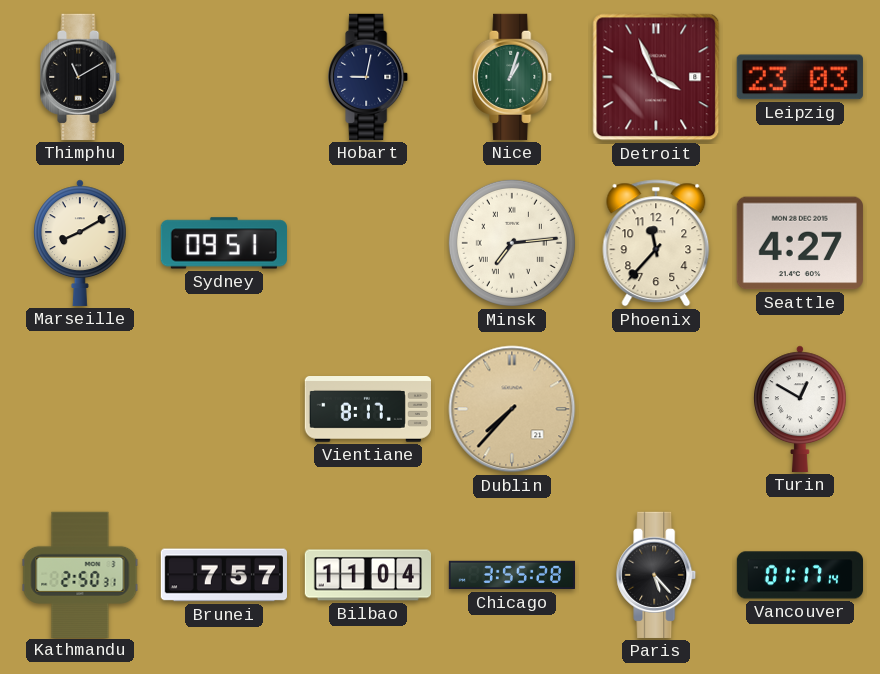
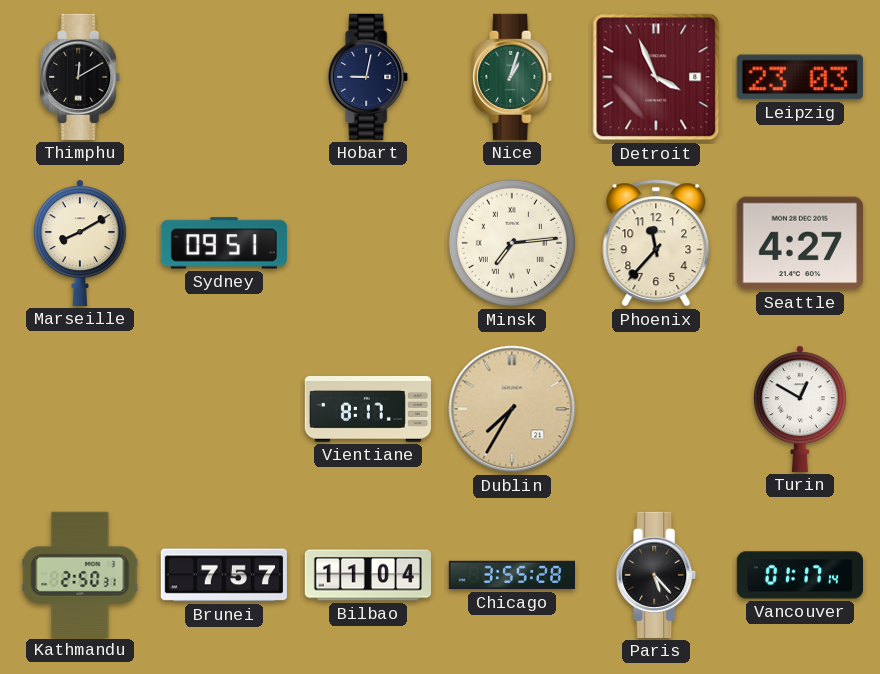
Thimphu: 11:10 -> 12:10 (81, 77)
Dublin: 7:37 -> 7:35 (512, 409)
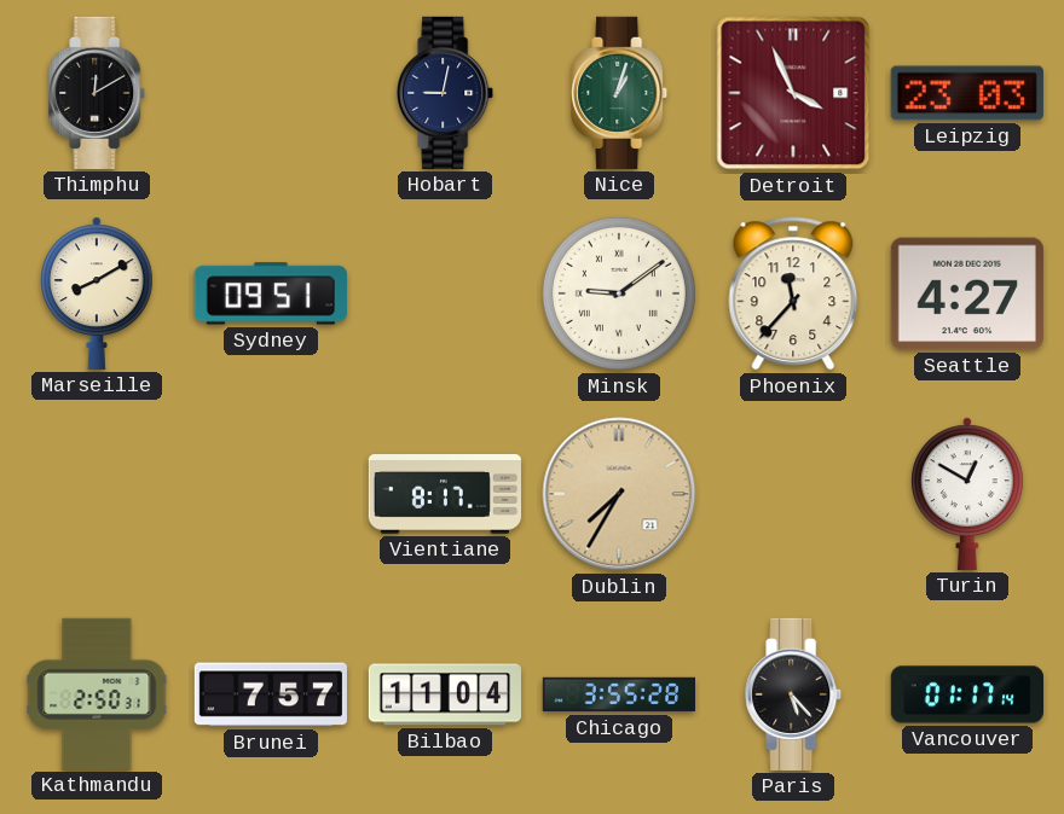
Minsk: 7:14 -> 9:09 (619, 293)
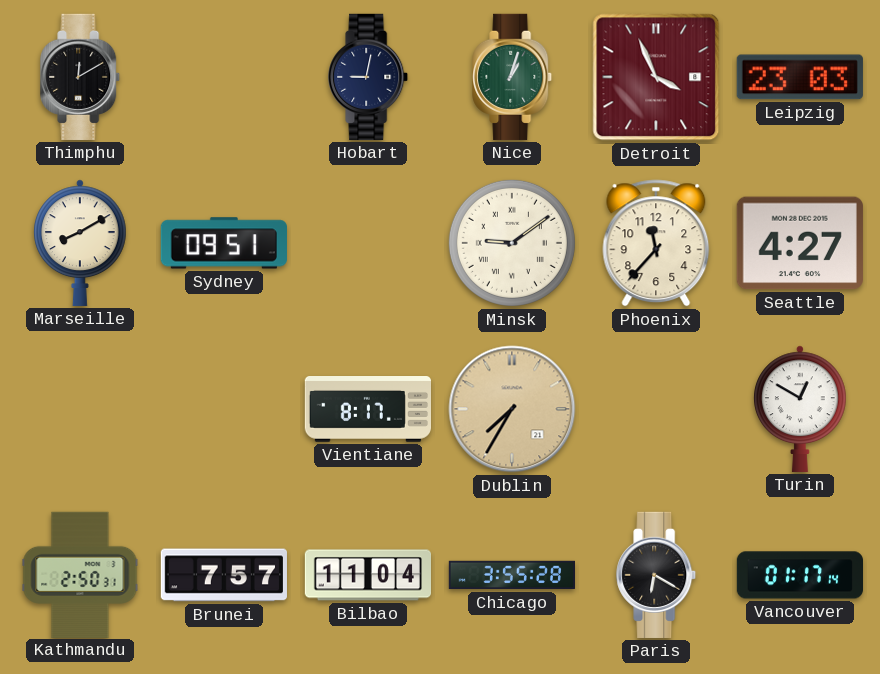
Paris: 5:23 -> 6:20 (657, 575)
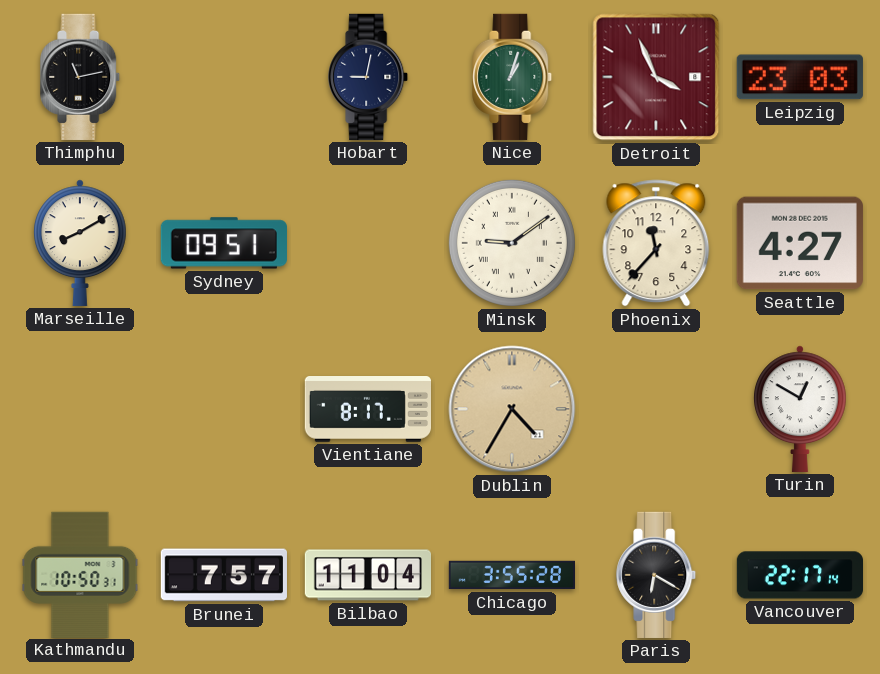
Thimphu: 12:10 -> 11:13 (81, 77)
Dublin: 7:35 -> 4:35 (512, 409)
Kathmandu: 2:50 -> 10:50 (80, 574)
Vancouver: 01:17 -> 22:17 (799, 575)
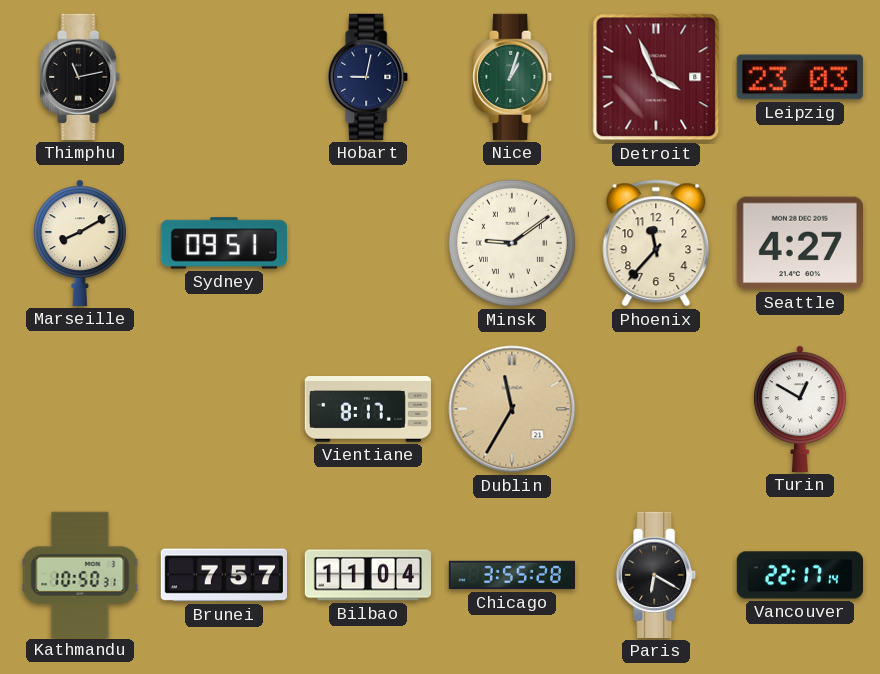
Dublin: 4:35 -> 11:35 (512, 409)
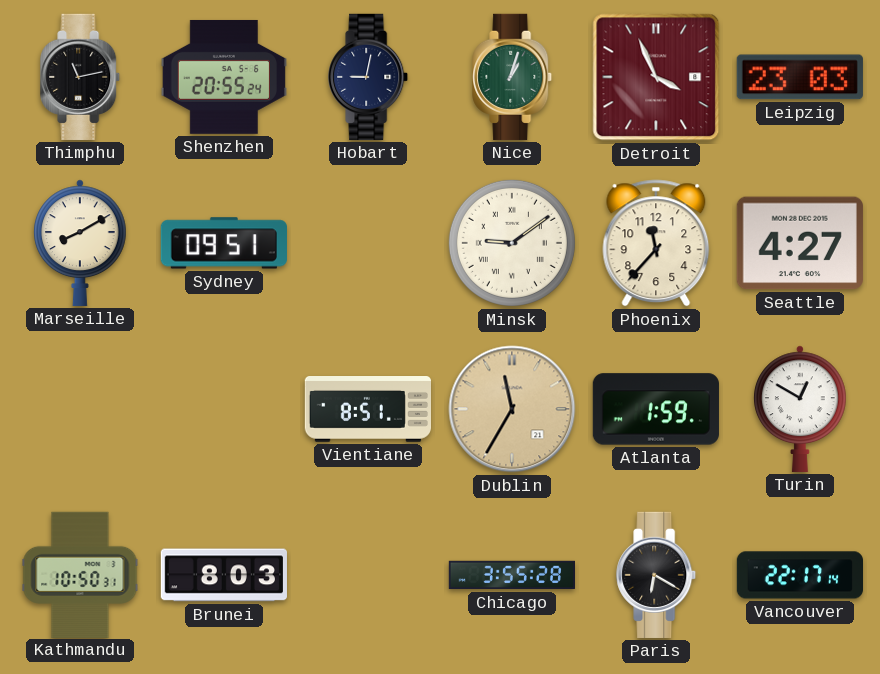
Shenzhen: none -> 20:55 (224, 77)
Vientiane: 8:17 -> 8:51 (367, 410)
Atlanta: none -> 1:59 (656, 409)
Brunei: 7:57 -> 8:03 (223, 575)
Bilbao: 11:04 -> none (367, 575)
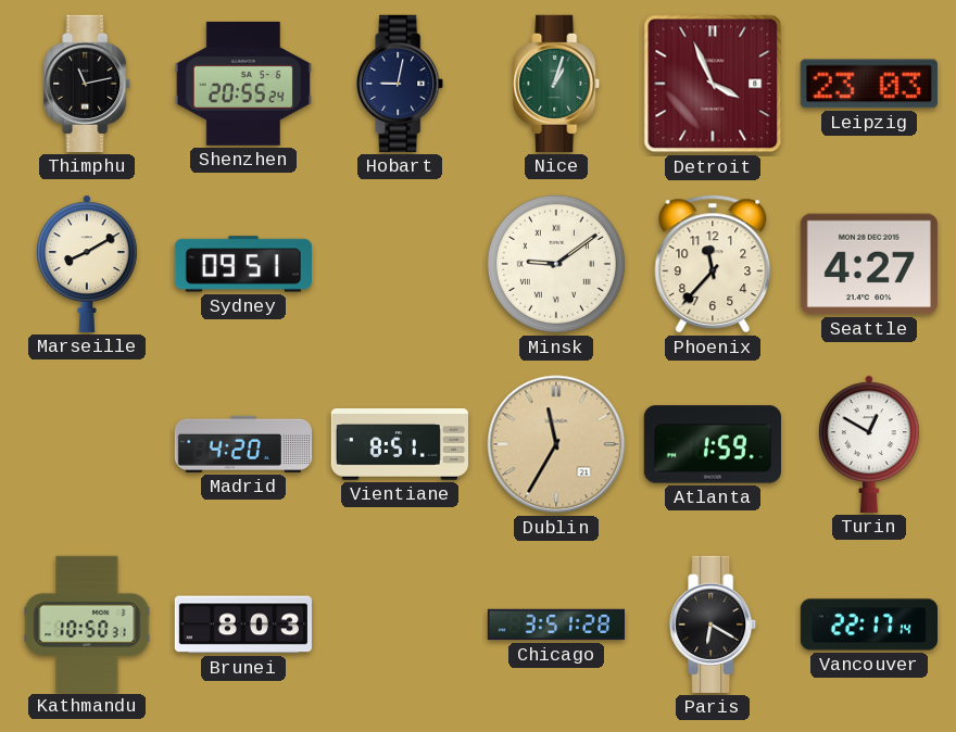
Madrid: none -> 4:20 (242, 444)
Chicago: 3:55 -> 3:51 (555, 624)
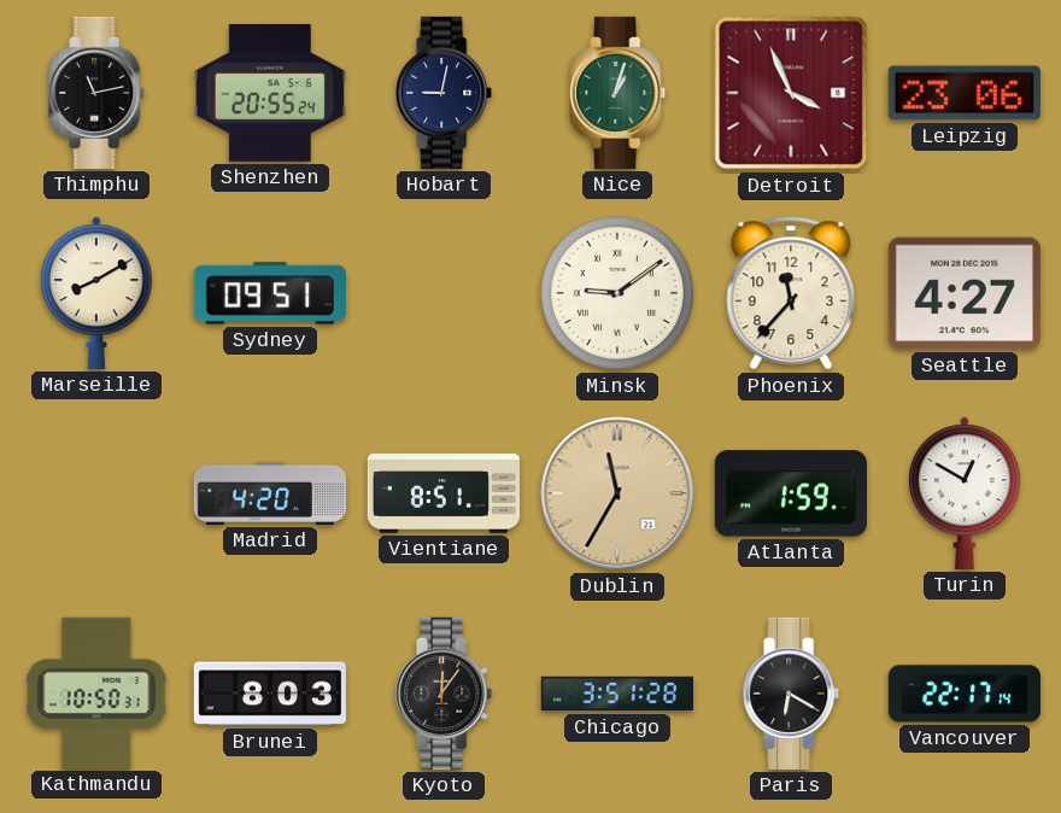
Leipzig: 23:03 -> 23:06 (965, 93)
Kyoto: none -> 12:06 (445, 694)
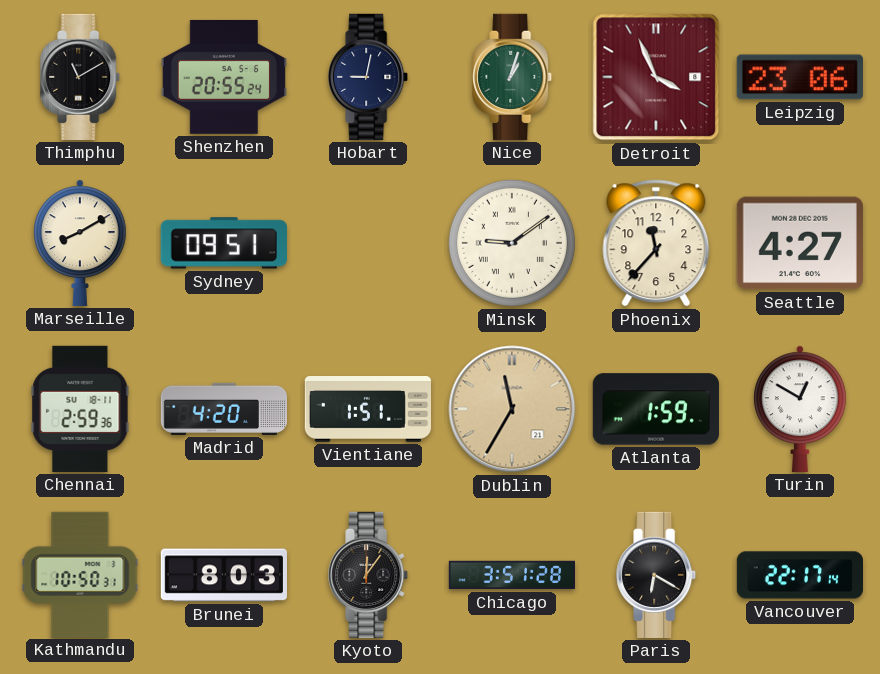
Thimphu: 11:13 -> 11:10 (81, 77)
Chennai: none -> 2:59 (80, 409)
Vientiane: 8:51 -> 1:51 (367, 410)
